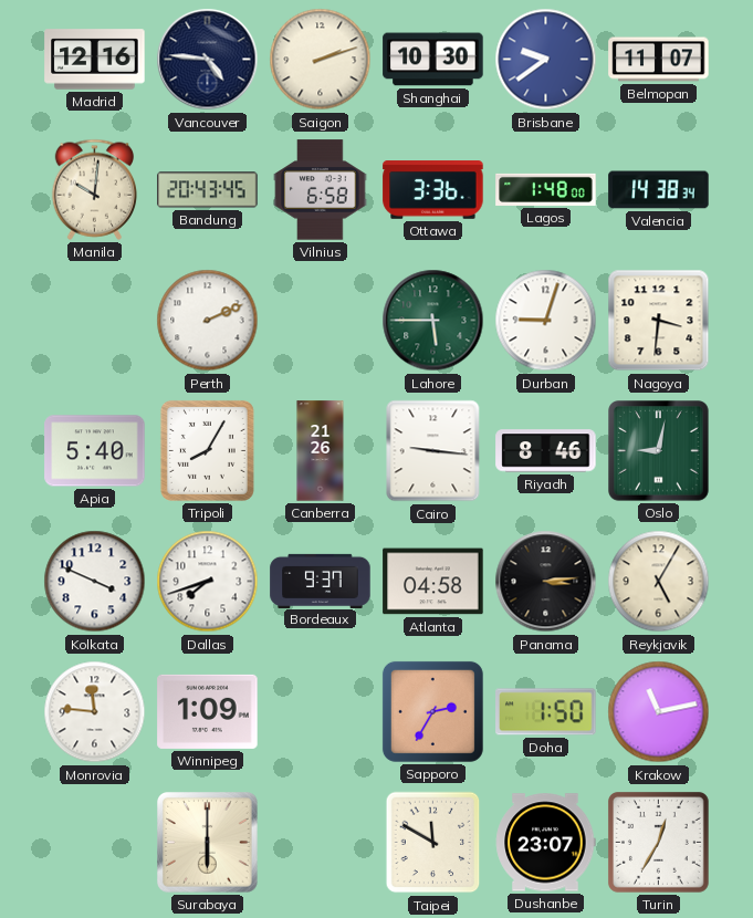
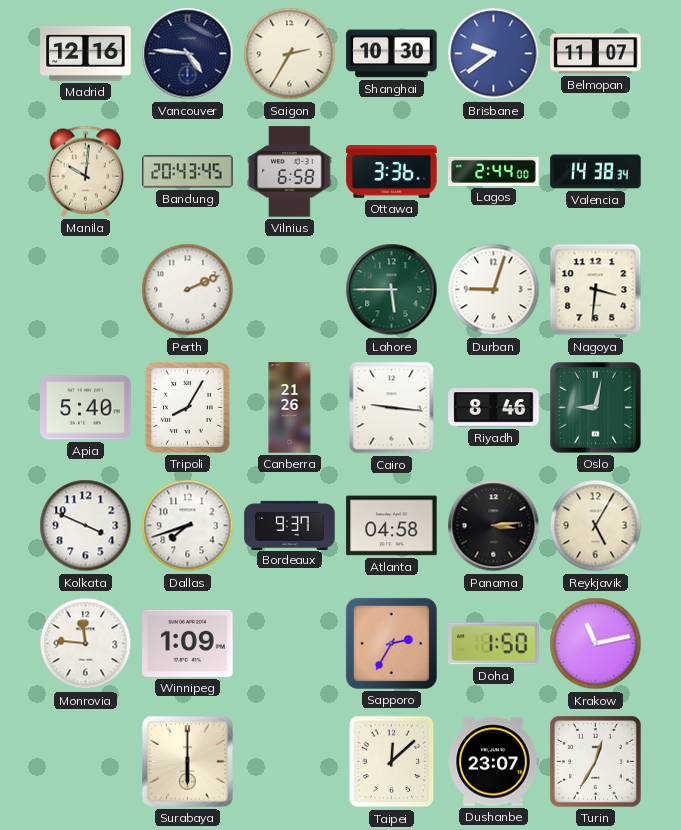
Saigon: 2:12 -> 2:35 (290, 54)
Lagos: 1:48 -> 2:44 (494, 171)
Taipei: 11:50 -> 12:08 (392, 762)
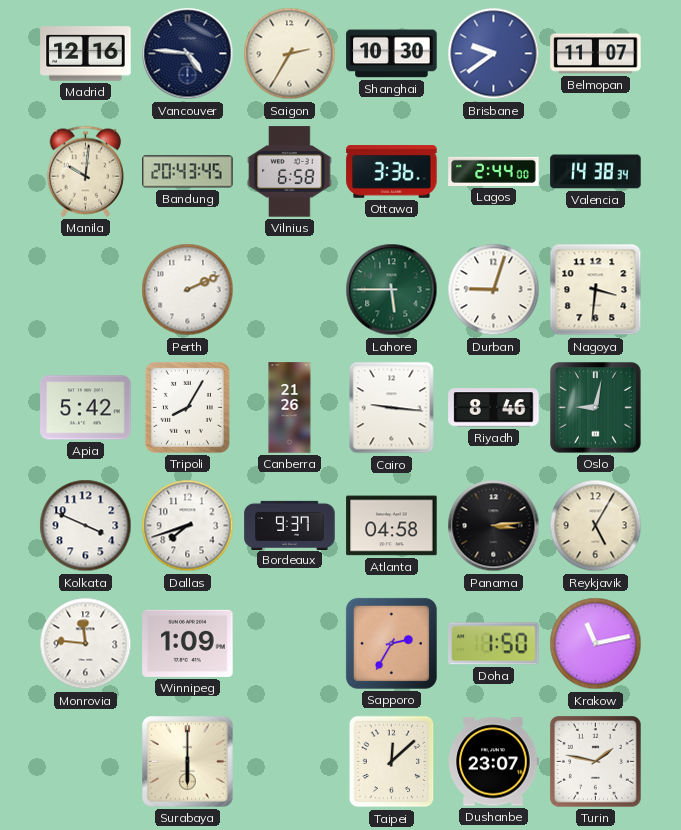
Apia: 5:40 -> 5:42 (86, 408)
Turin: 12:35 -> 1:47 (595, 761)
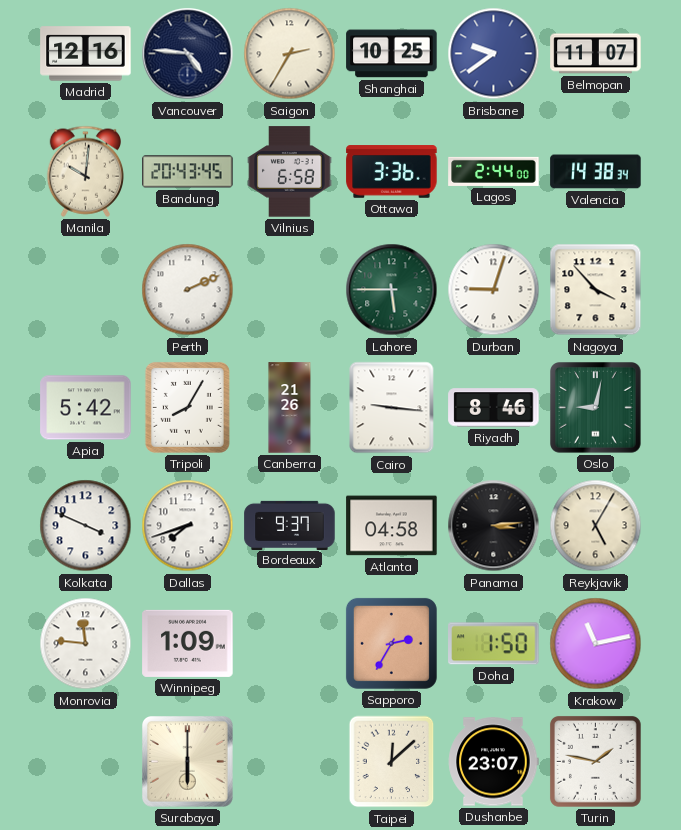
Shanghai: 10:30 -> 10:25 (392, 54)
Nagoya: 3:31 -> 3:53 (596, 290)
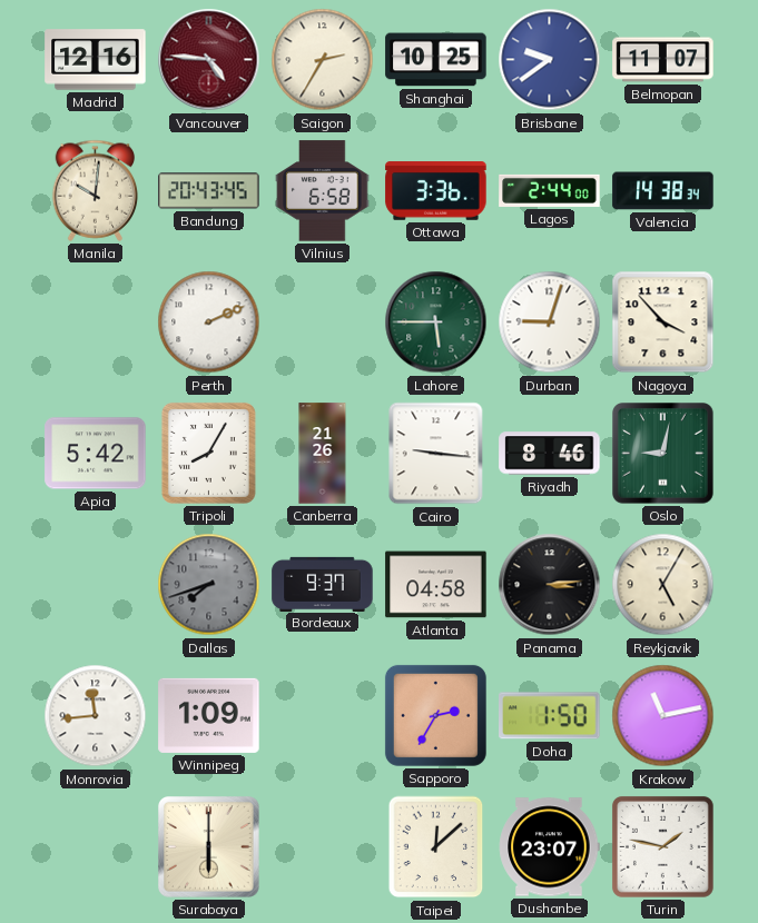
Vancouver dial: navy -> burgundy (209, 60)
Kolkata: 3:49 -> none (86, 526)
Dallas dial: white -> grey (209, 585)
Monrovia: 11:46 -> 11:44 (96, 716)
